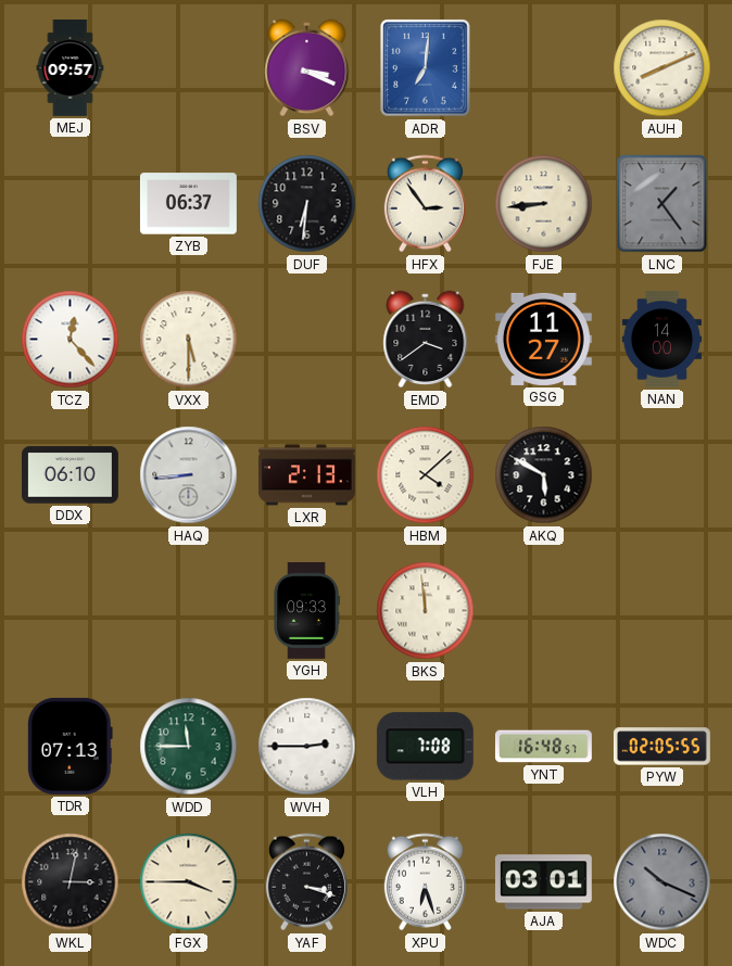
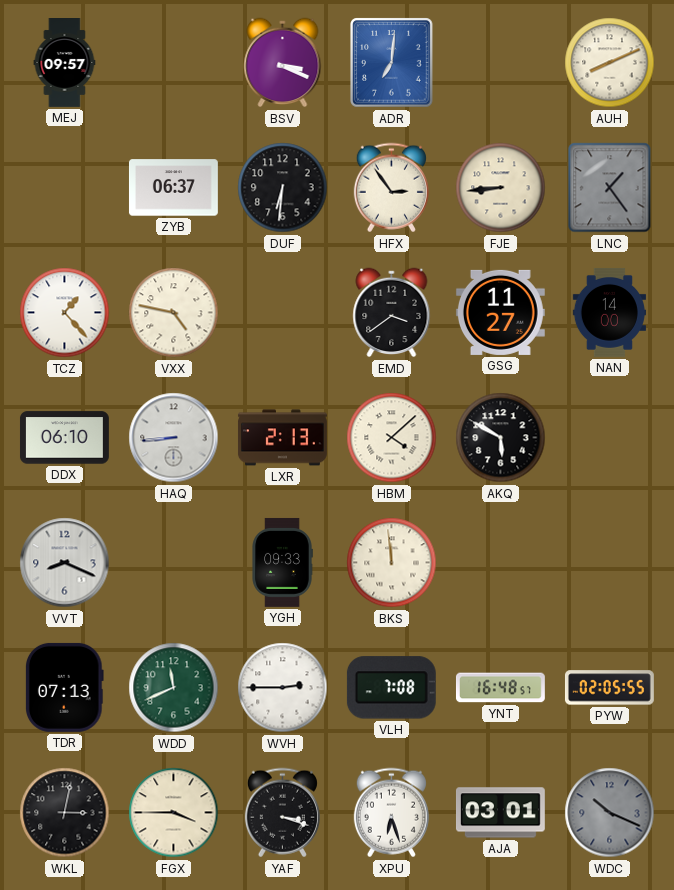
TCZ: 12:23 -> 1:23 (65, 313)
VXX: 5:30 -> 4:47 (174, 313)
VVT: none -> 8:19 (65, 563)
WDD: 11:45 -> 11:41 (174, 688)
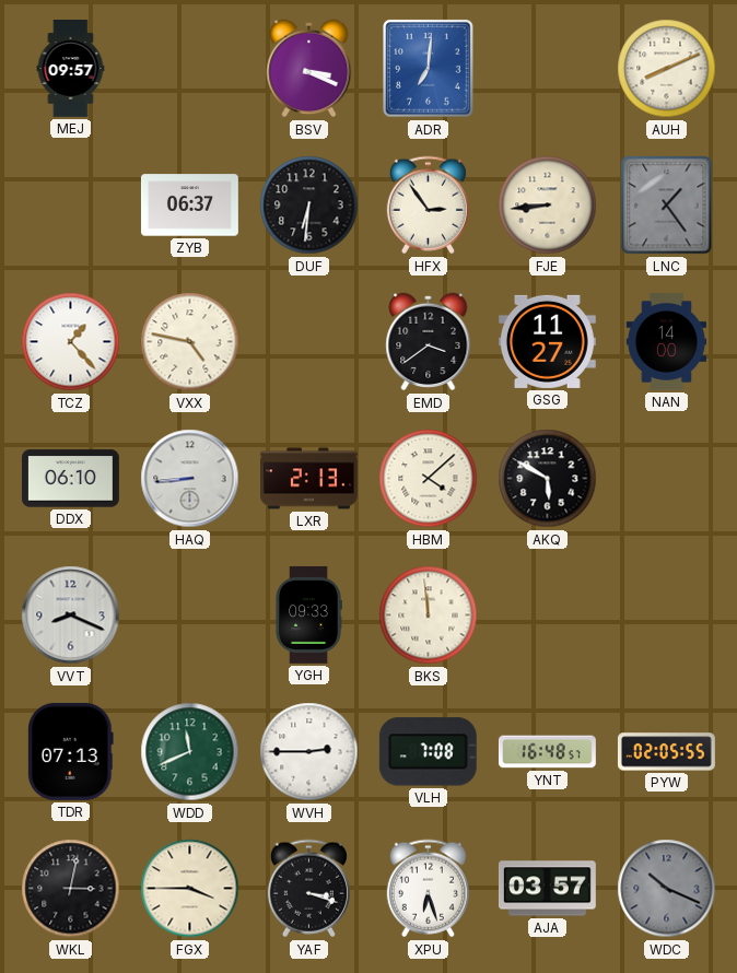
AJA: 03:01 -> 03:57 (547, 889)
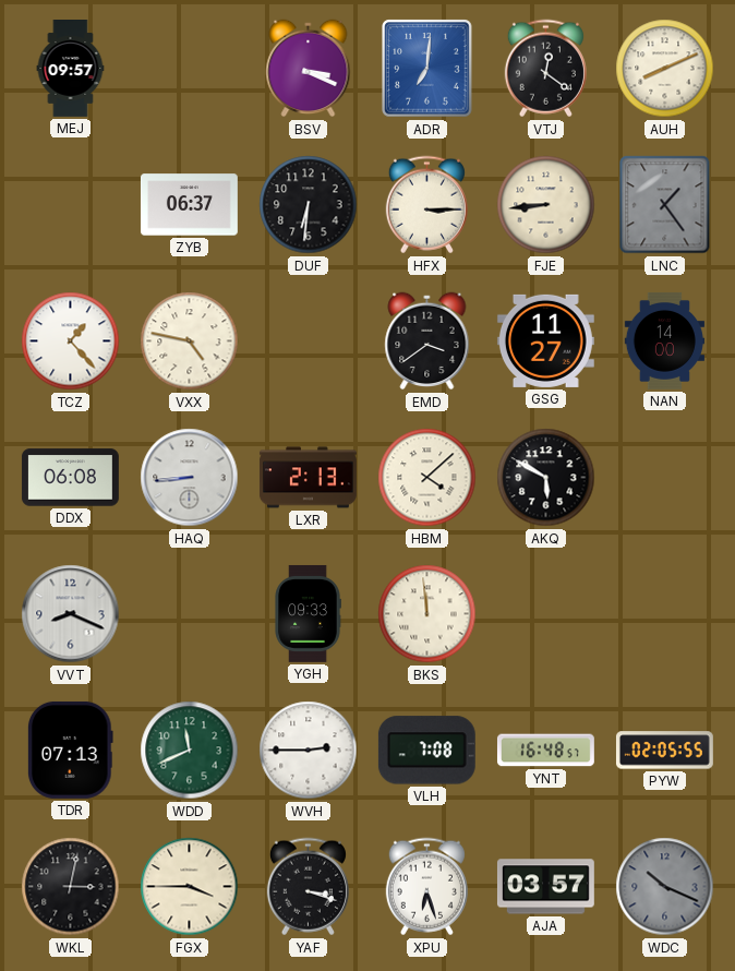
VTJ: none -> 12:21 (545, 69)
HFX: 2:54 -> 3:15 (426, 205)
DDX: 06:10 -> 06:08 (70, 478)
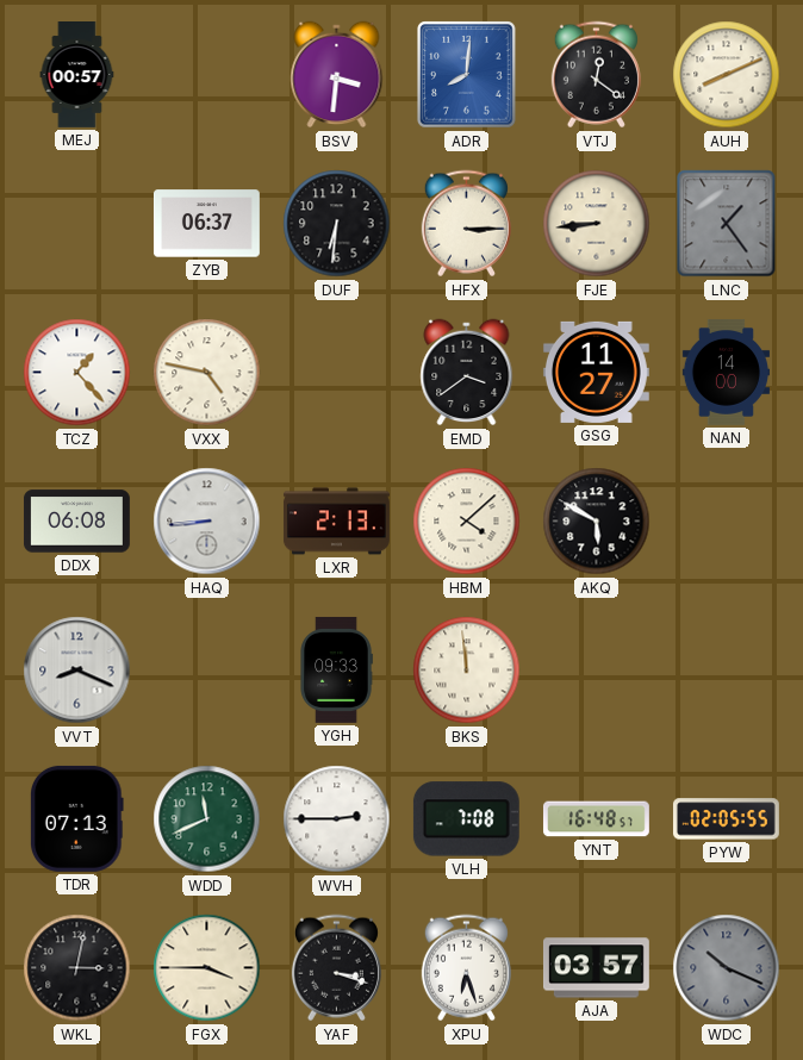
MEJ: 09:57 -> 00:57 (77, 75)
BSV: 3:19 -> 3:31 (337, 75)
ADR: 7:01 -> 8:01 (467, 75)
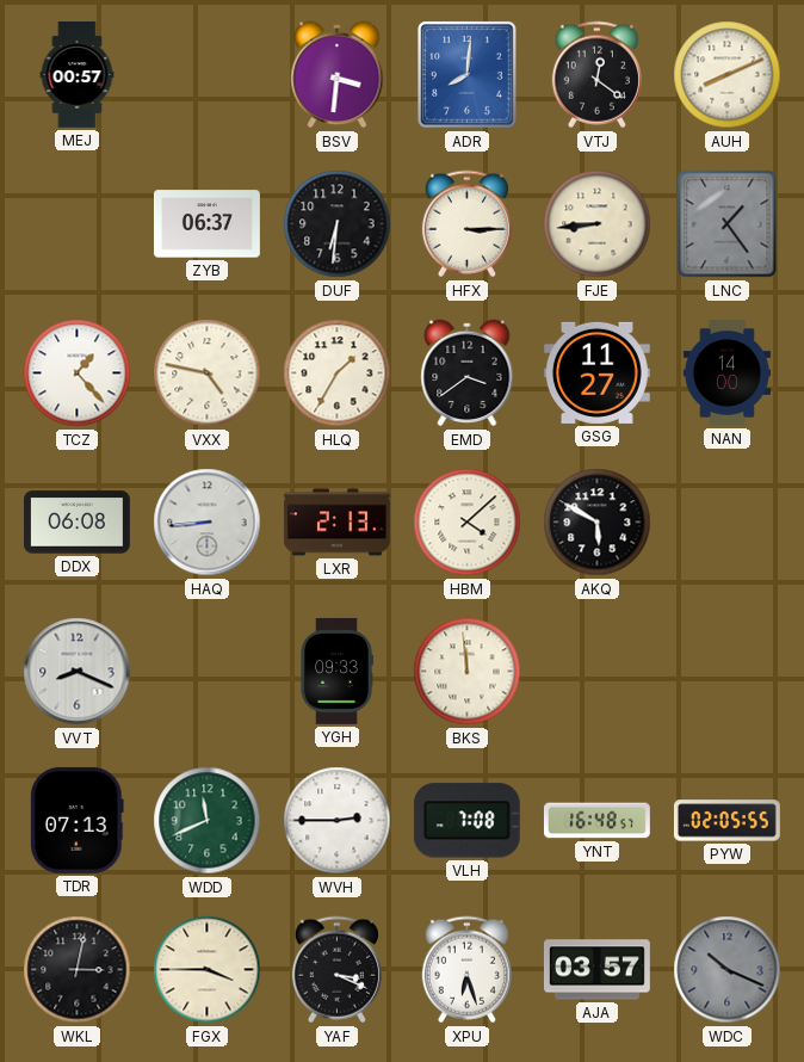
HLQ: none -> 1:35 (338, 373)
YAF: 3:18 -> 3:19 (336, 970)
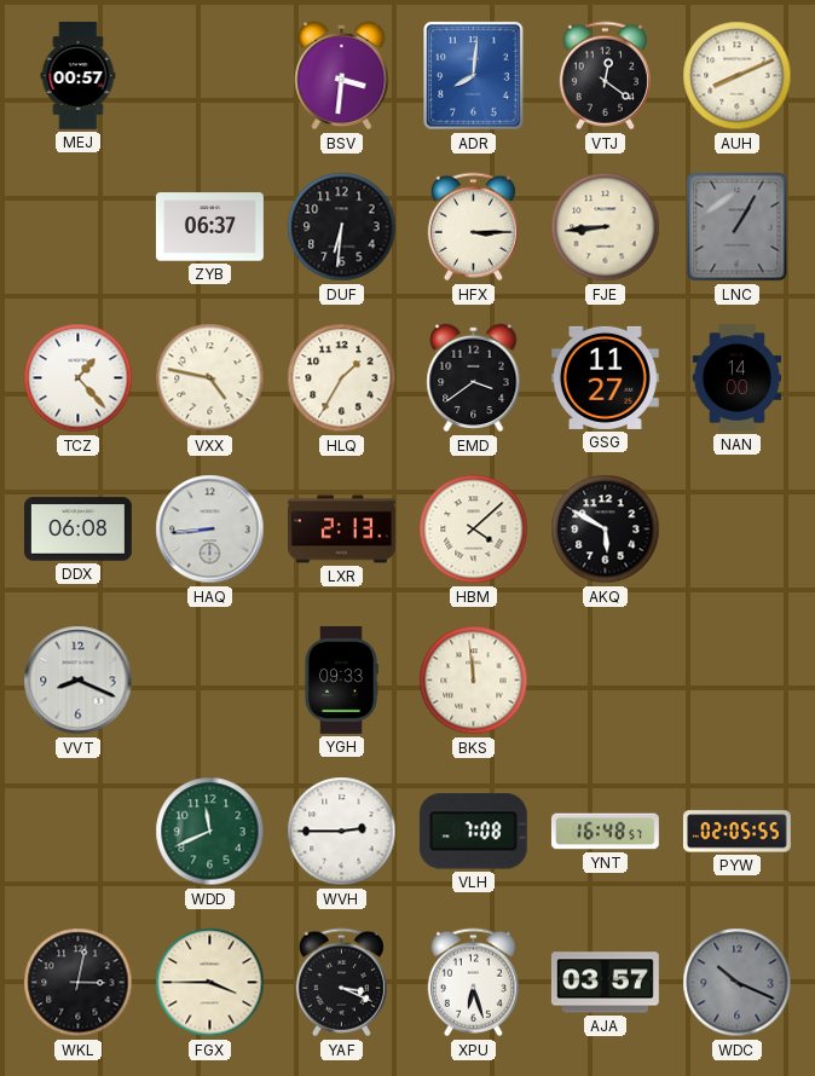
LNC: 1:24 -> 1:05 (738, 227)
TDR: 07:13 -> none (76, 820)
